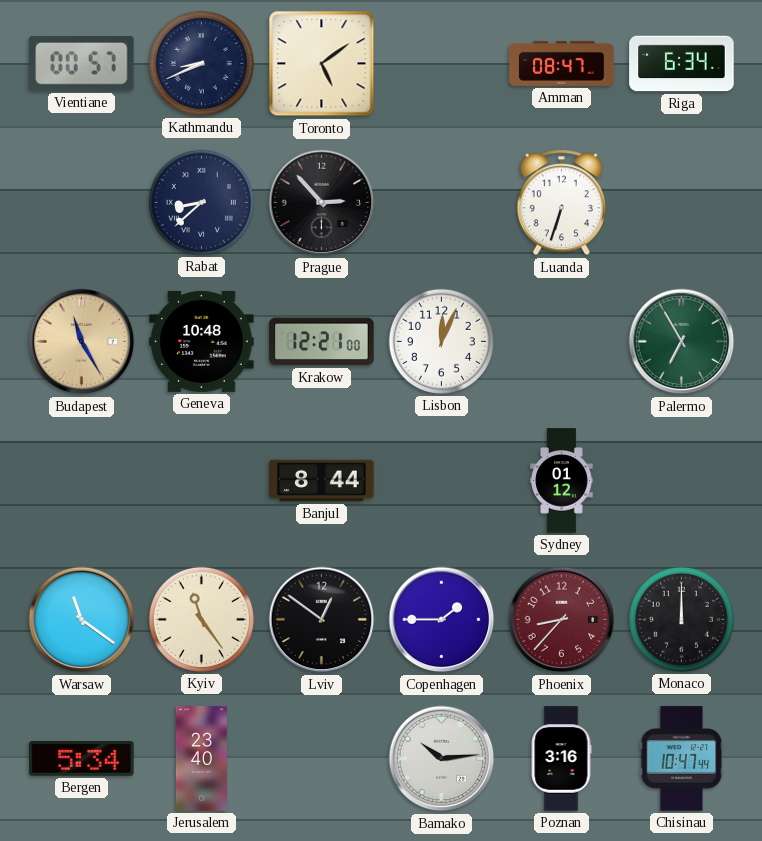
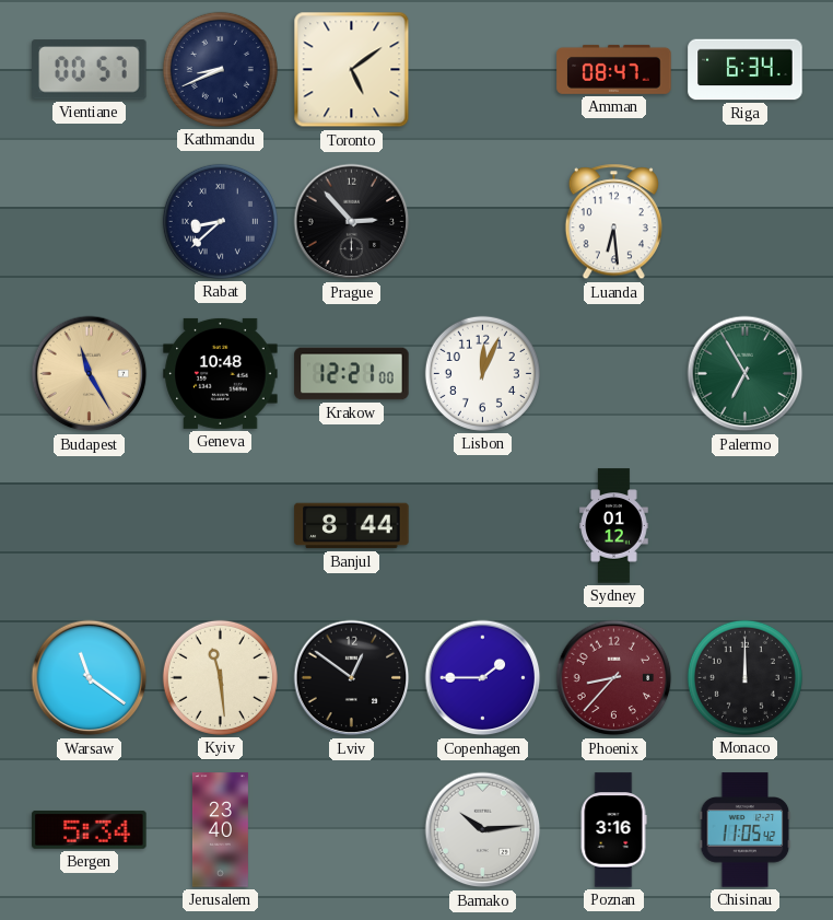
Luanda: 6:33 -> 6:29 (613, 222)
Kyiv: 11:24 -> 11:29 (220, 677)
Chisinau: 10:47 -> 11:05 (746, 830)
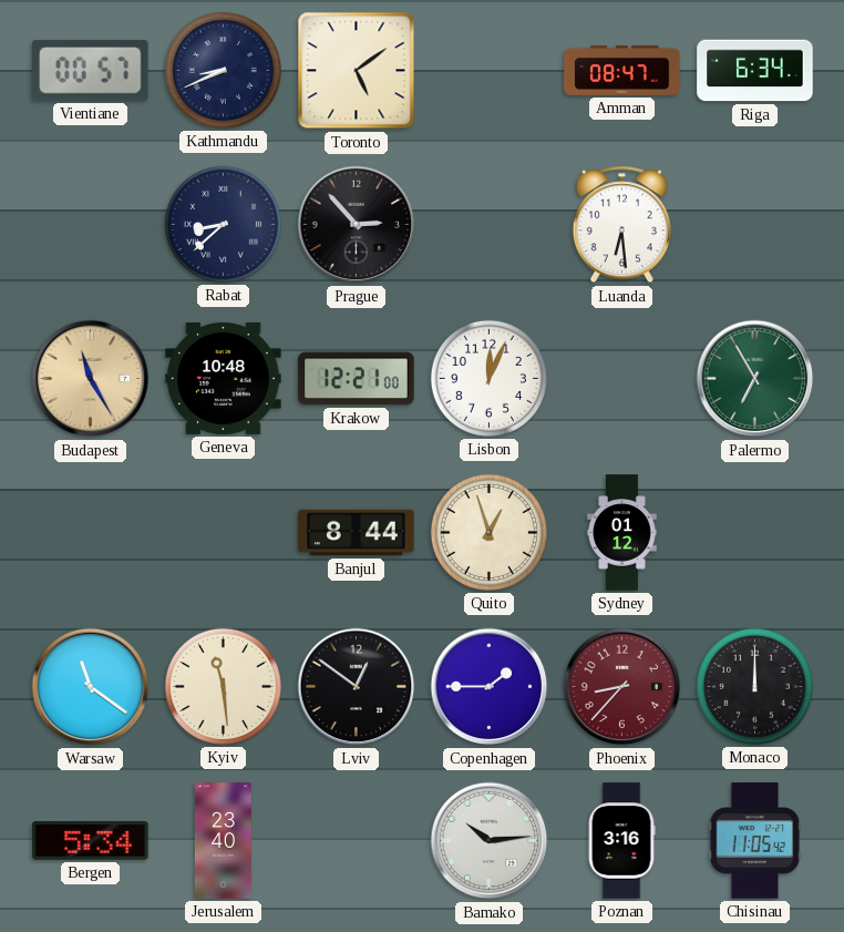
Quito: none -> 12:57 (488, 532)
